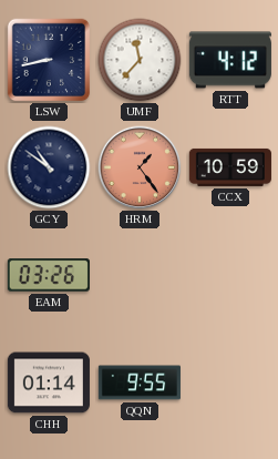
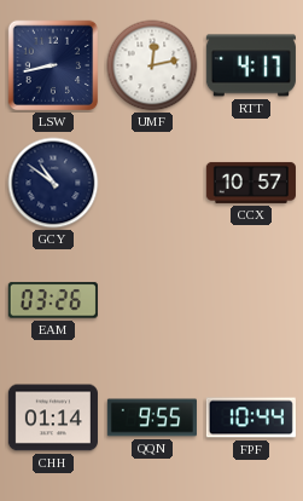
UMF: 11:37 -> 12:13 (152, 65)
RTT: 4:12 -> 4:17 (251, 65)
HRM: 1:24 -> none (140, 167)
CCX: 10:59 -> 10:57 (251, 183)
FPF: none -> 10:44 (251, 417)
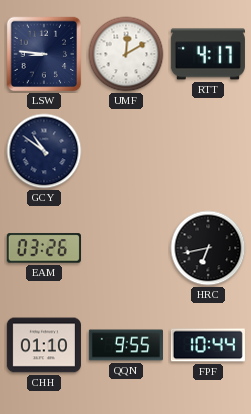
LSW: 8:43 -> 8:46 (44, 54)
UMF: 12:13 -> 12:10 (126, 54)
CCX: 10:57 -> none (251, 183)
HRC: none -> 6:43 (208, 248)
CHH: 01:14 -> 01:10 (44, 345)
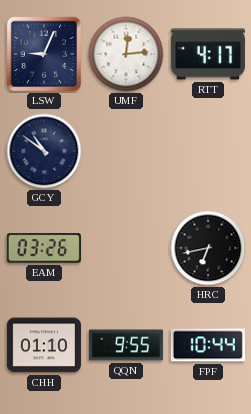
LSW: 8:46 -> 9:04 (44, 54)
UMF: 12:10 -> 12:14 (126, 54)
